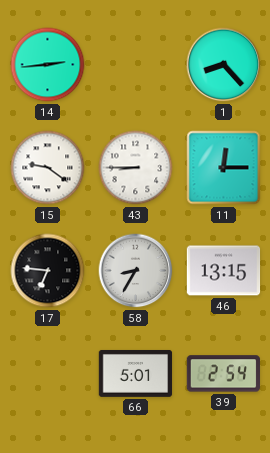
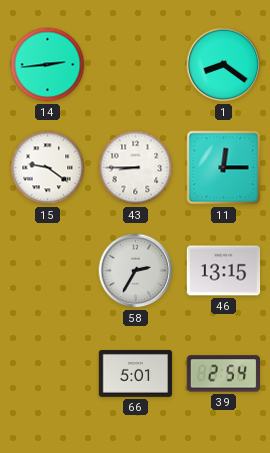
1: 8:23 -> 8:21 (224, 65)
17: 6:46 -> none (48, 271)
58: 8:35 -> 2:35 (136, 271)
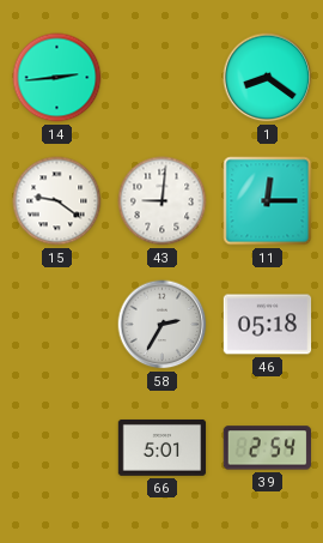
43: 8:45 -> 9:01 (163, 201)
46: 13:15 -> 05:18 (268, 325)
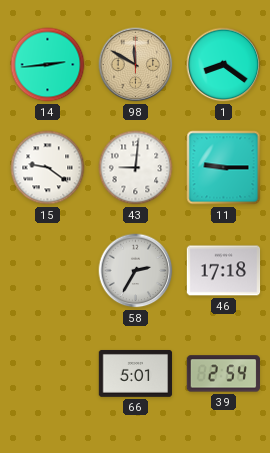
98: none -> 11:50 (136, 65)
11: 12:15 -> 9:15 (224, 168)
46: 05:18 -> 17:18 (224, 271)
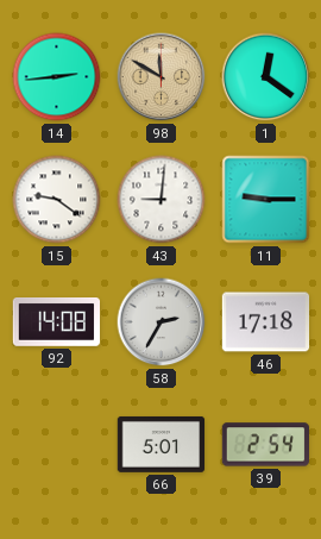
1: 8:21 -> 12:21 (266, 77)
92: none -> 14:08 (56, 322)
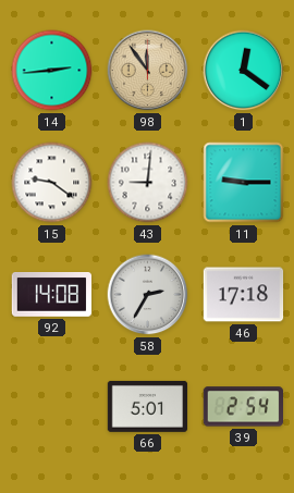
98: 11:50 -> 11:54 (148, 71)
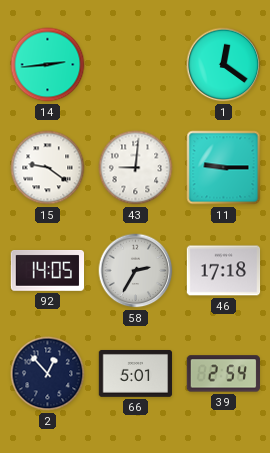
98: 11:54 -> none (148, 71)
92: 14:08 -> 14:05 (47, 271)
2: none -> 12:53 (48, 374)
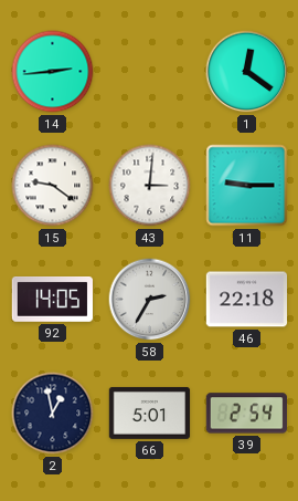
43: 9:01 -> 3:01 (150, 186)
46: 17:18 -> 22:18 (247, 300)
2: 12:53 -> 12:58 (53, 414)
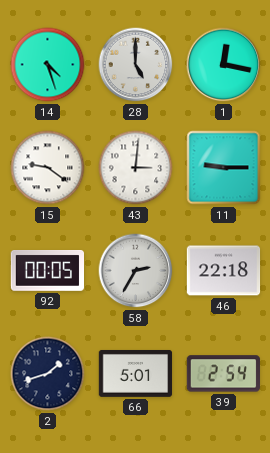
14: 2:44 -> 4:27 (48, 65)
28: none -> 5:00 (136, 65)
1: 12:21 -> 12:17 (224, 65)
92: 14:05 -> 00:05 (47, 271)
2: 12:58 -> 1:42 (48, 374)
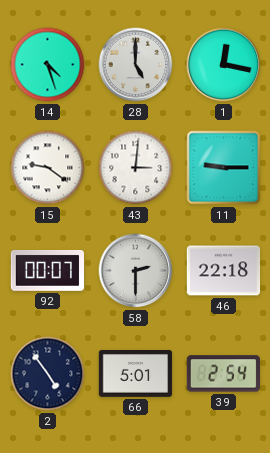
92: 00:05 -> 00:07 (47, 271)
58: 2:35 -> 2:30 (136, 271)
2: 1:42 -> 4:54 (48, 374)
